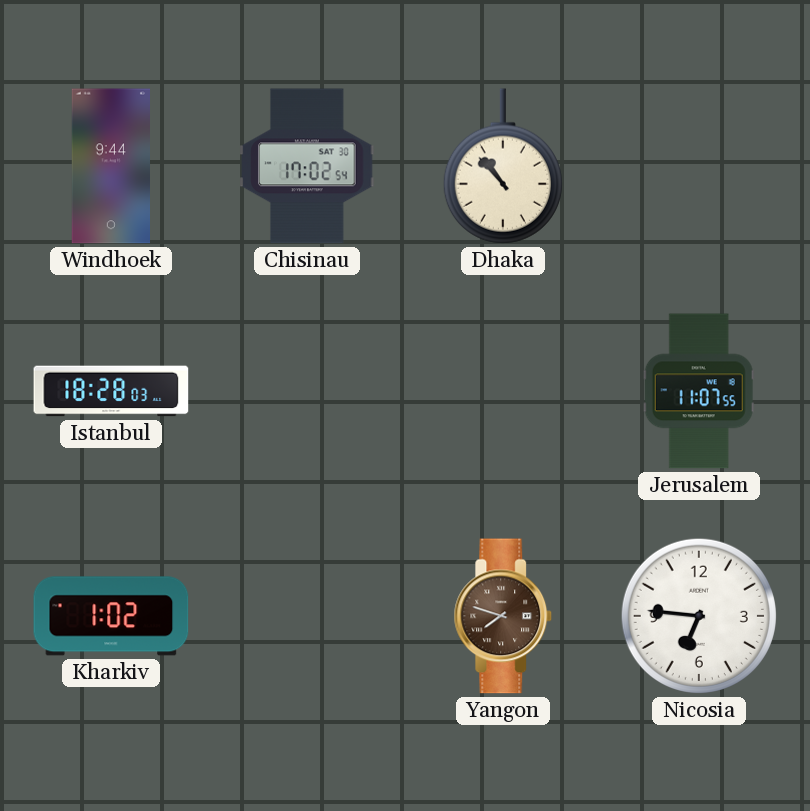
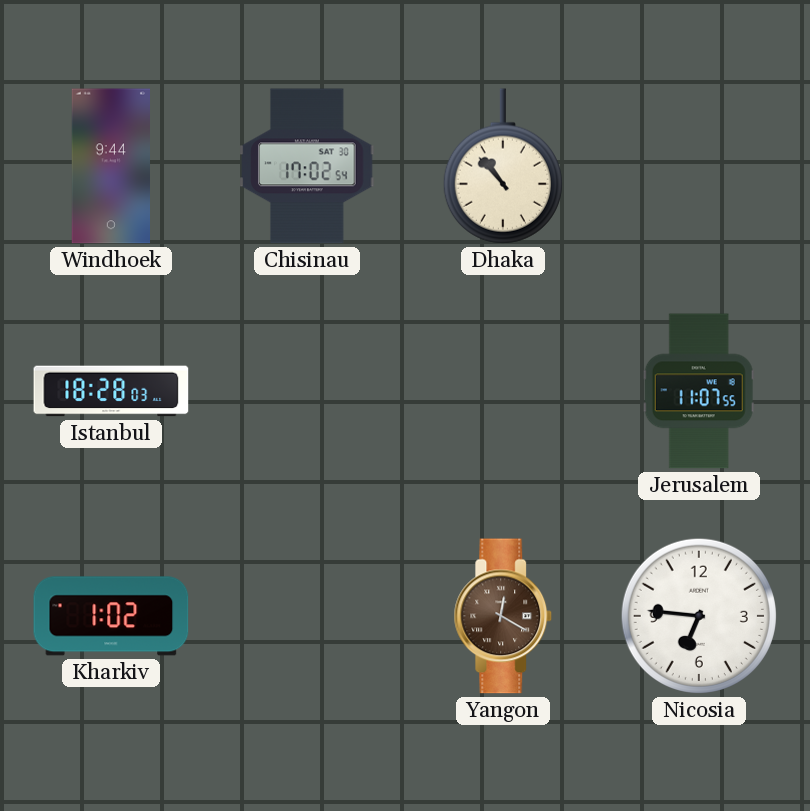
Yangon: 7:48 -> 12:20 (503, 616)
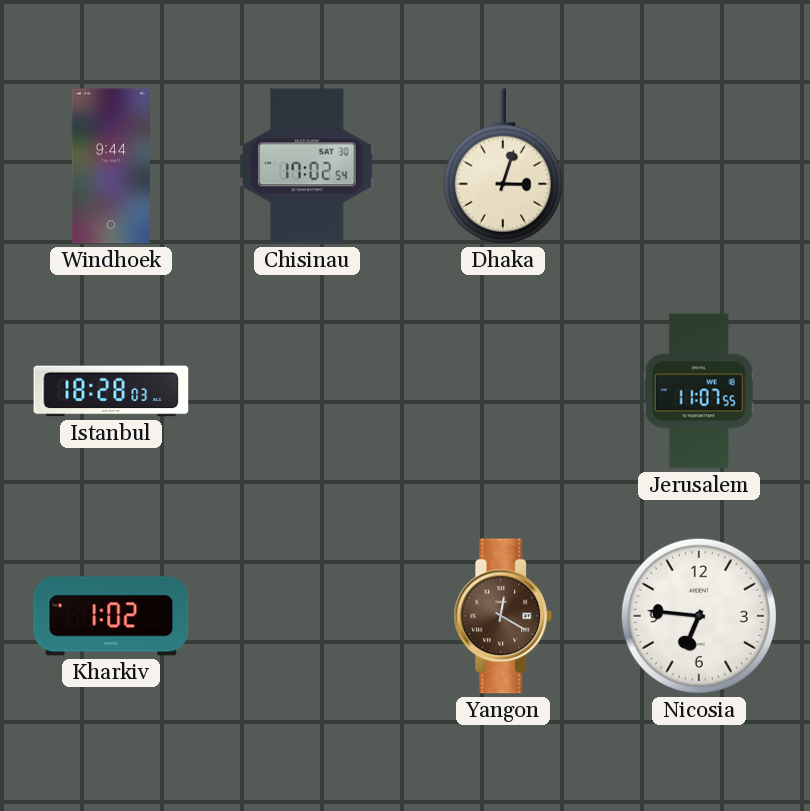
Dhaka: 10:53 -> 3:03 (503, 166)
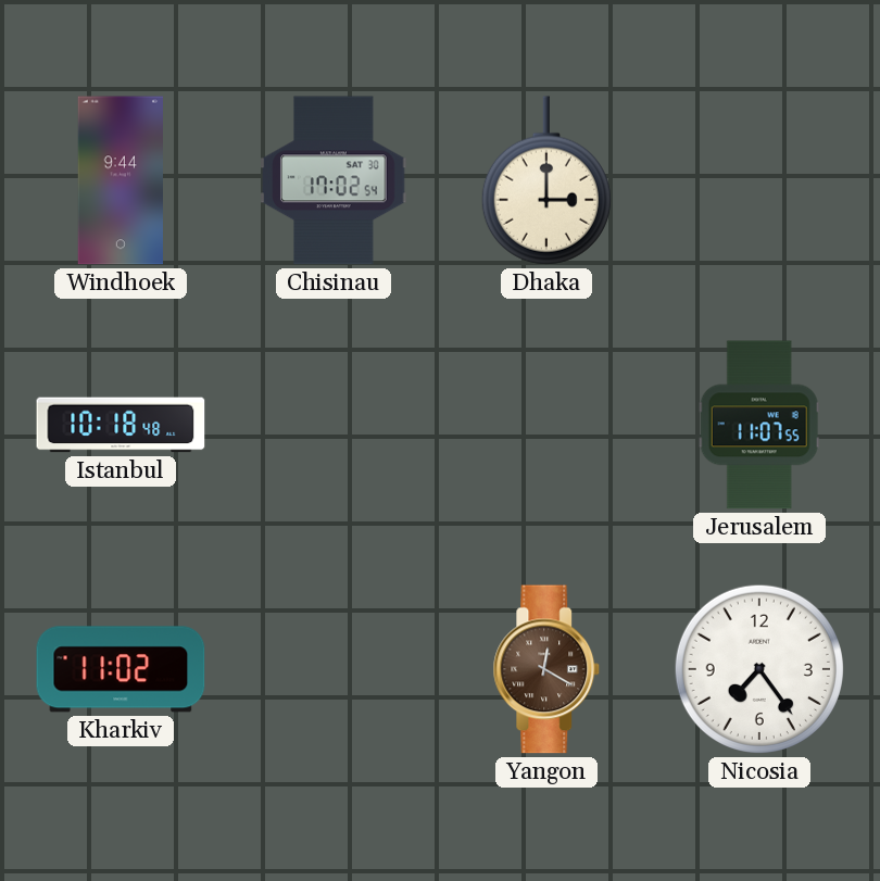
Dhaka: 3:03 -> 3:00 (546, 180)
Istanbul: 18:28 -> 10:18 (121, 425)
Kharkiv: 1:02 -> 11:02 (121, 669)
Nicosia: 6:46 -> 7:24 (759, 669)
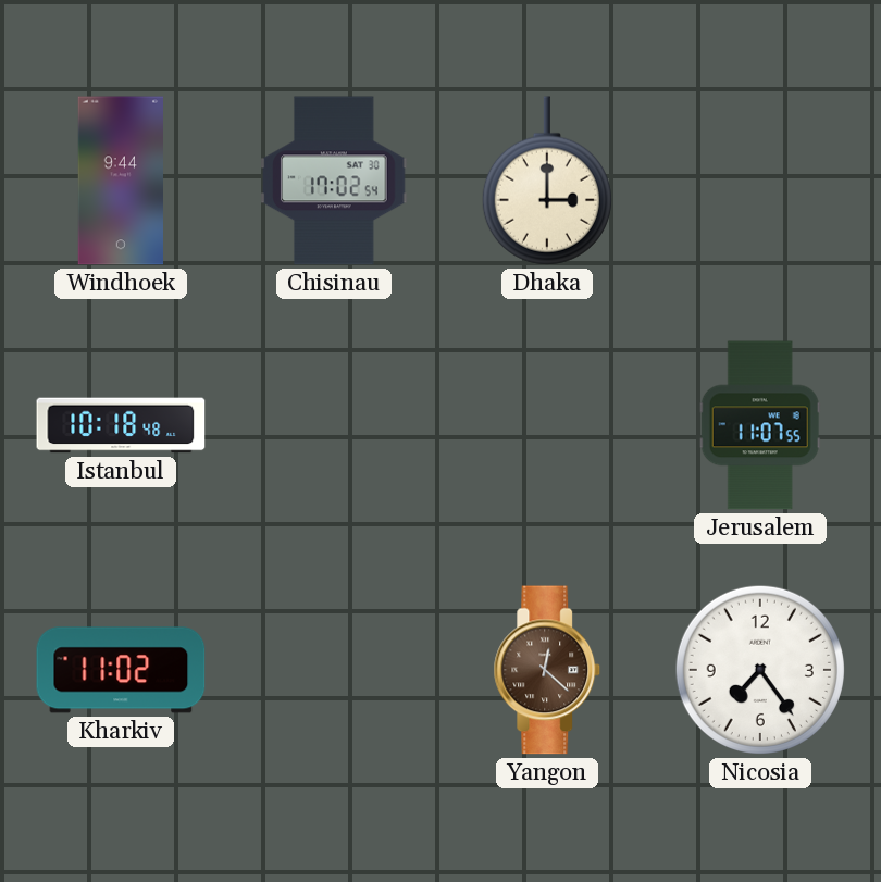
Yangon: 12:20 -> 12:22 (547, 670)
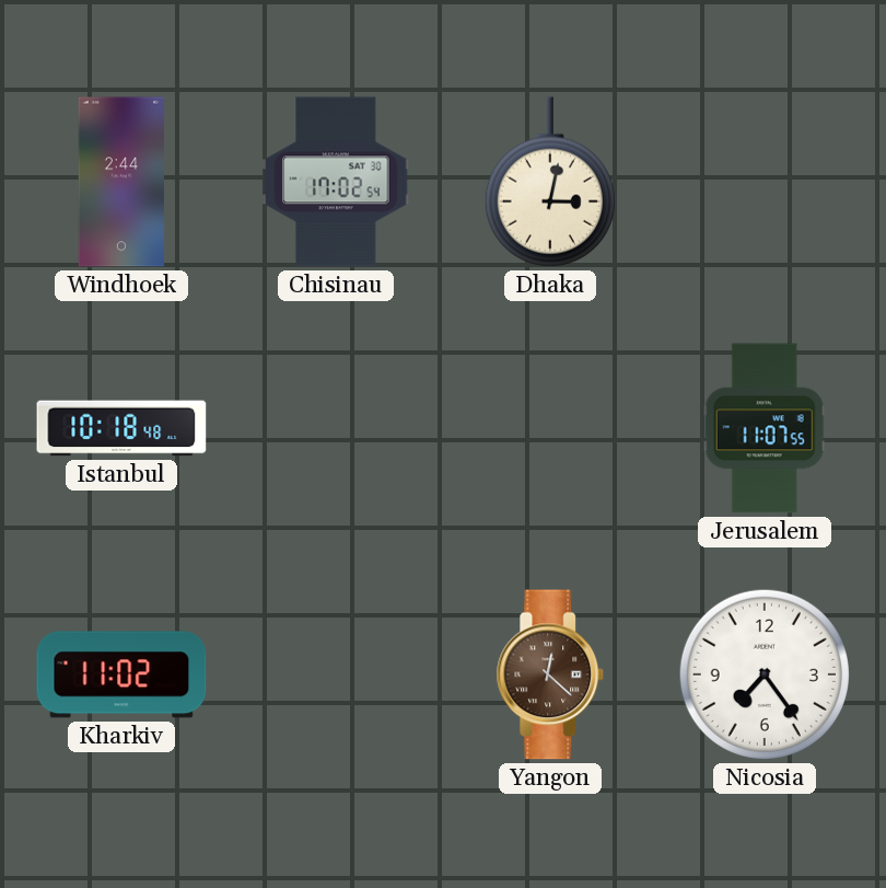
Windhoek: 9:44 -> 2:44 (120, 182)
Dhaka: 3:00 -> 3:02 (550, 182)
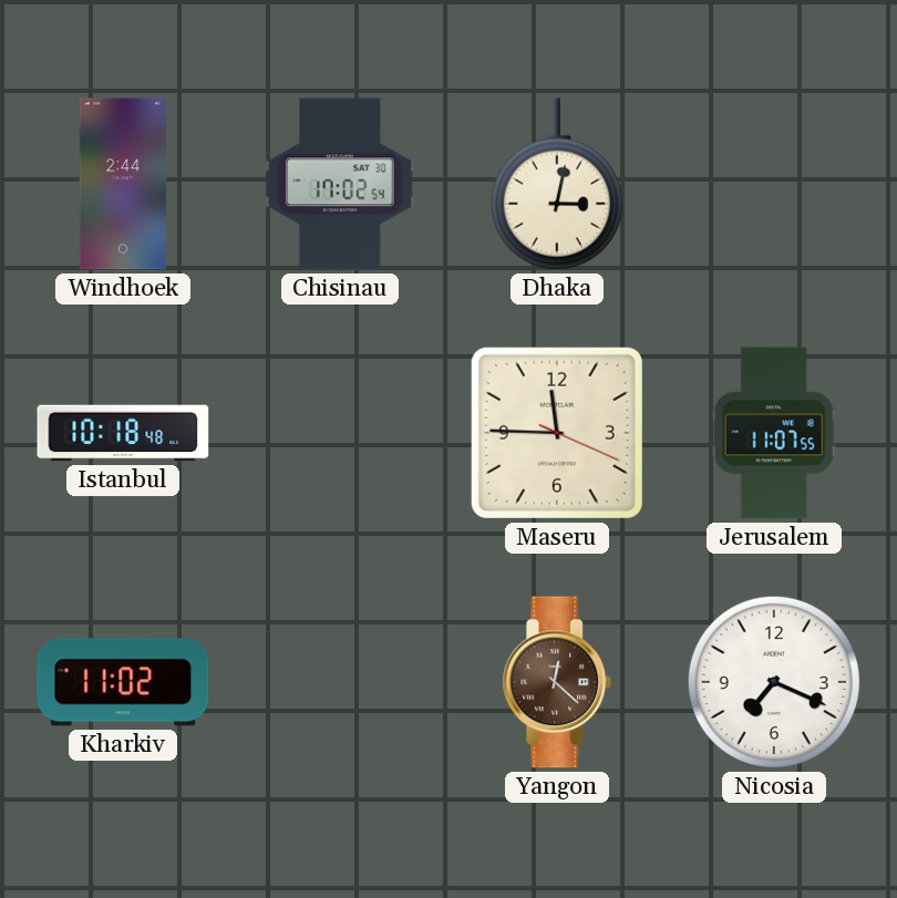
Maseru: none -> 11:45 (557, 433)
Nicosia: 7:24 -> 7:19 (774, 682)
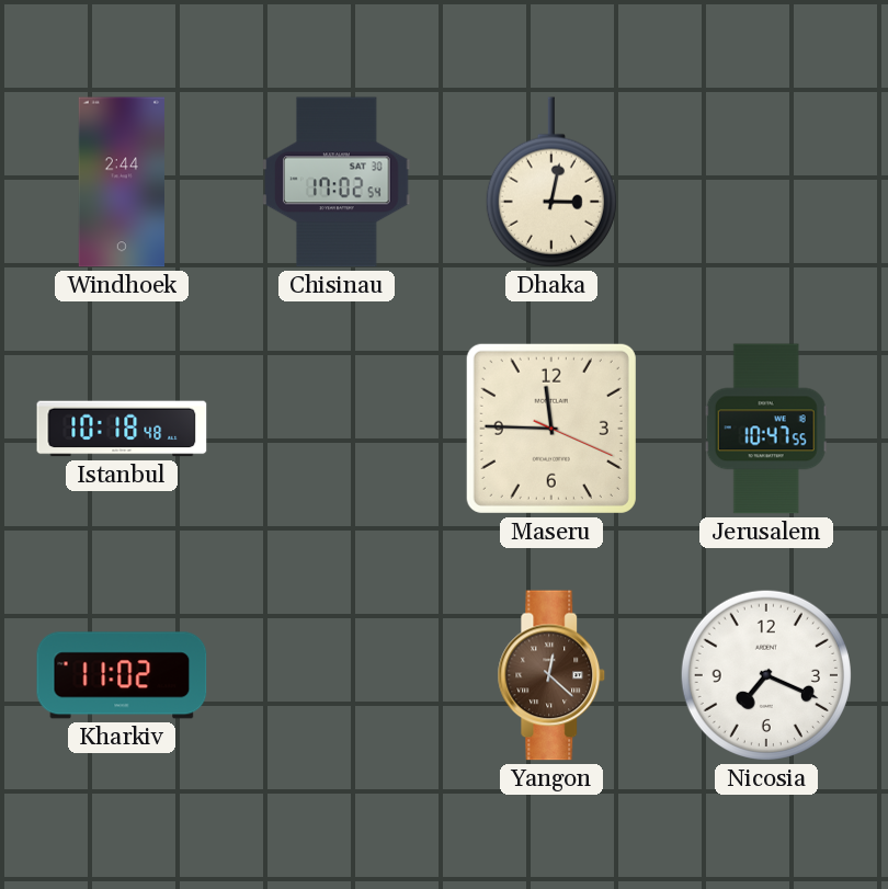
Jerusalem: 11:07 -> 10:47 (766, 429)
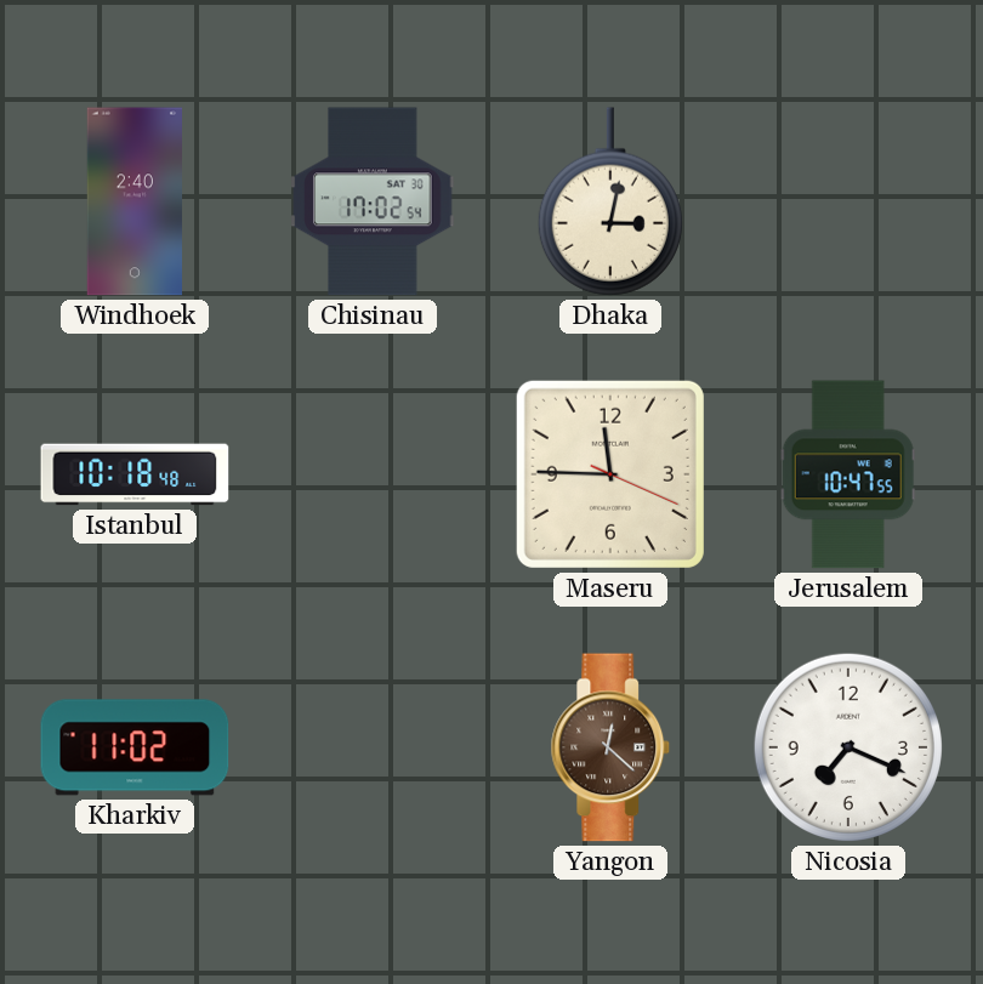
Windhoek: 2:44 -> 2:40 (133, 201)
